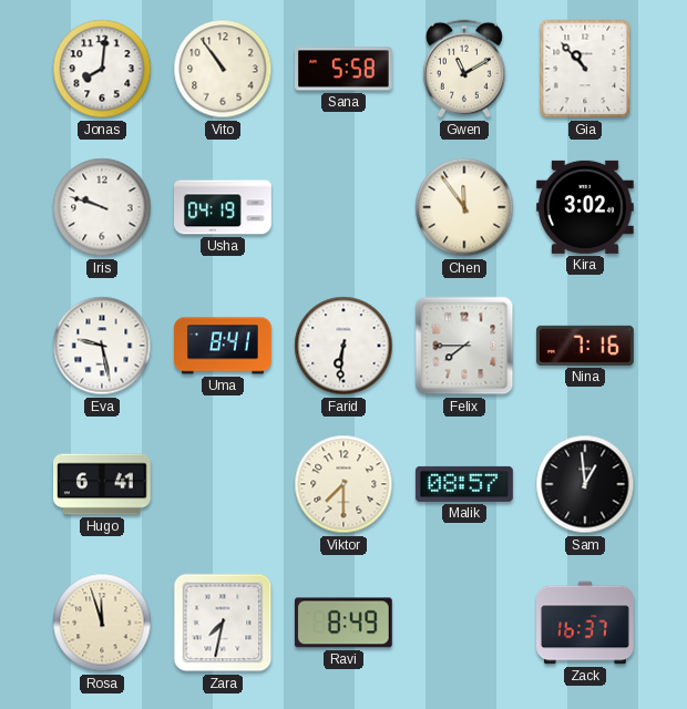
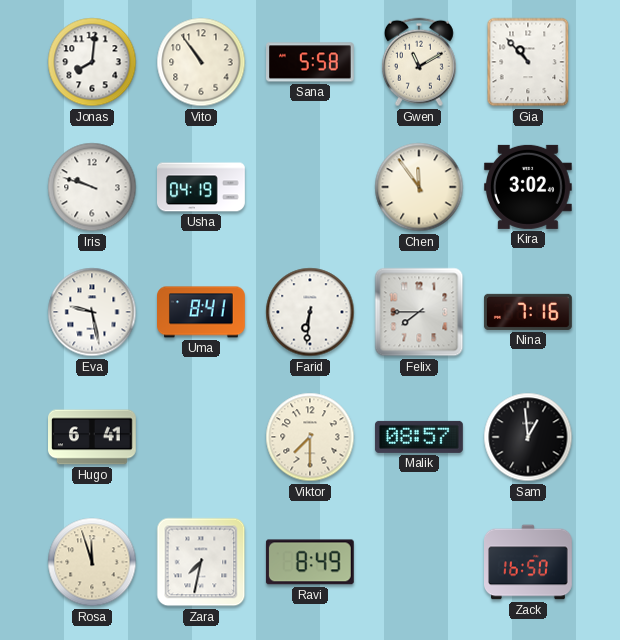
Zack: 16:37 -> 16:50 (529, 562)
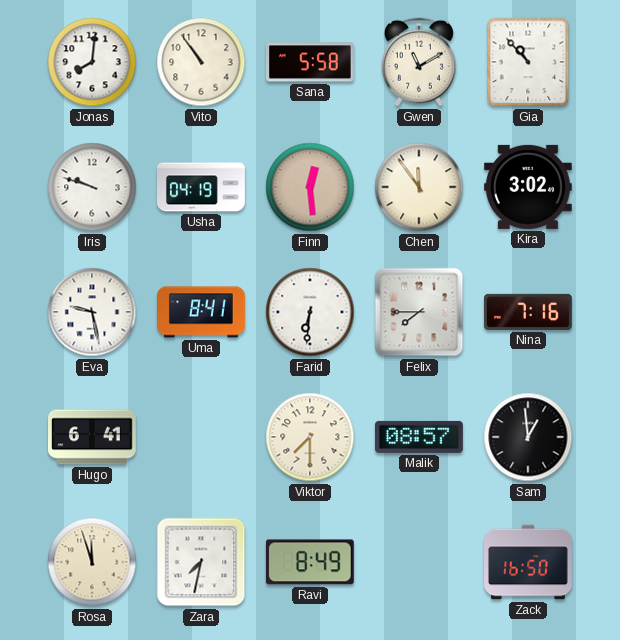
Finn: none -> 12:29 (310, 187)
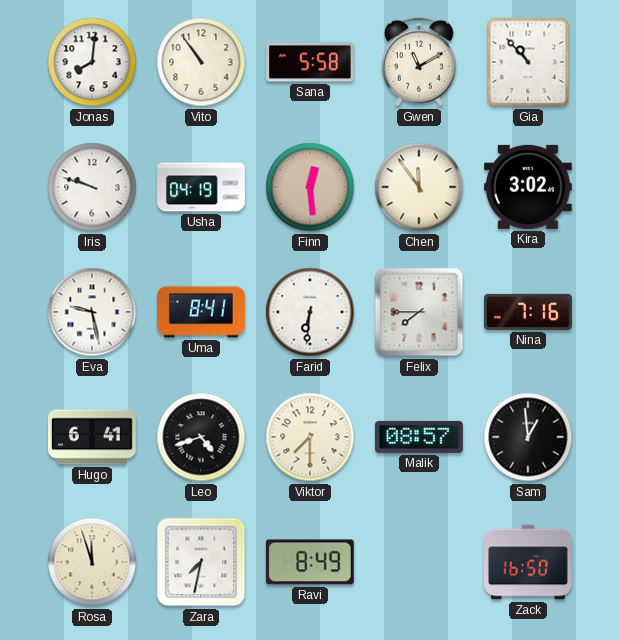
Leo: none -> 4:42 (201, 437)
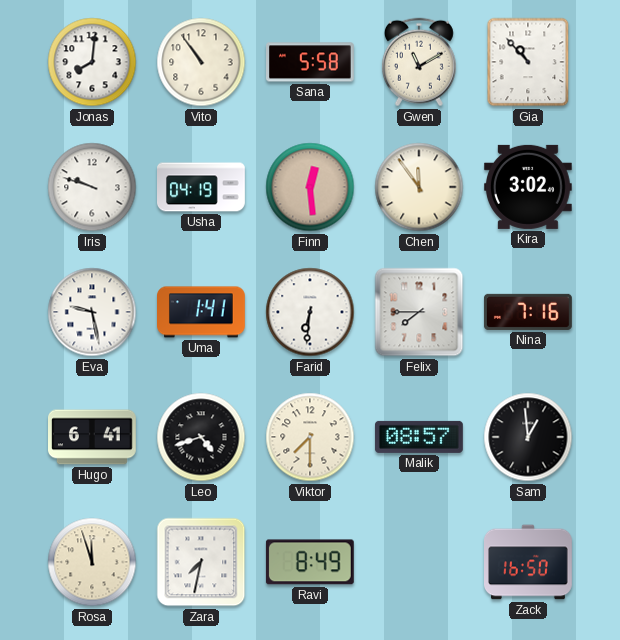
Uma: 8:41 -> 1:41 (202, 312)
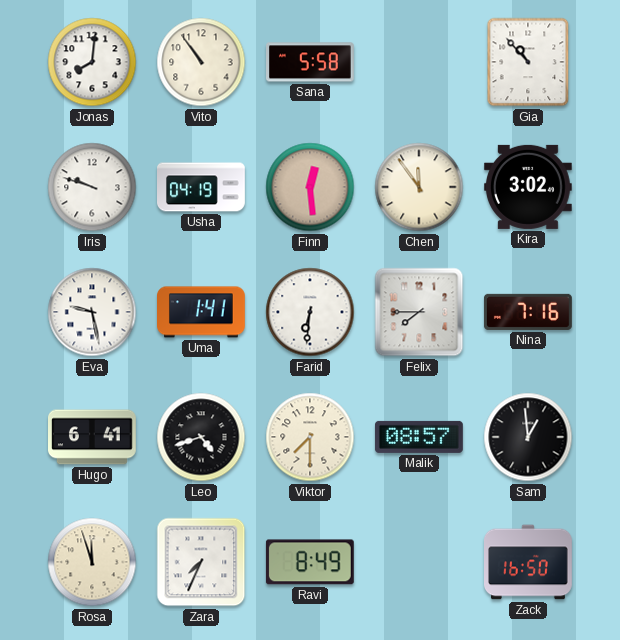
Gwen: 11:10 -> none (419, 62)
Zara: 7:32 -> 7:34 (201, 562)
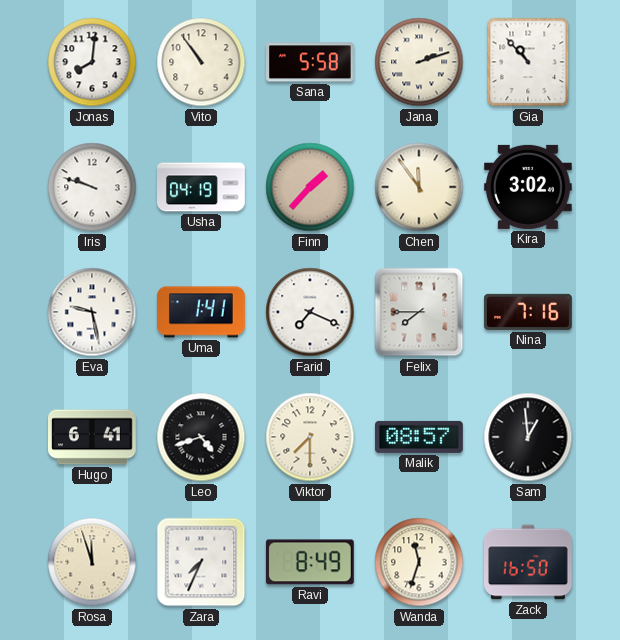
Jana: none -> 2:12 (419, 62)
Finn: 12:29 -> 1:37 (310, 187)
Farid: 6:31 -> 7:19 (310, 312)
Wanda: none -> 11:33 (419, 562)
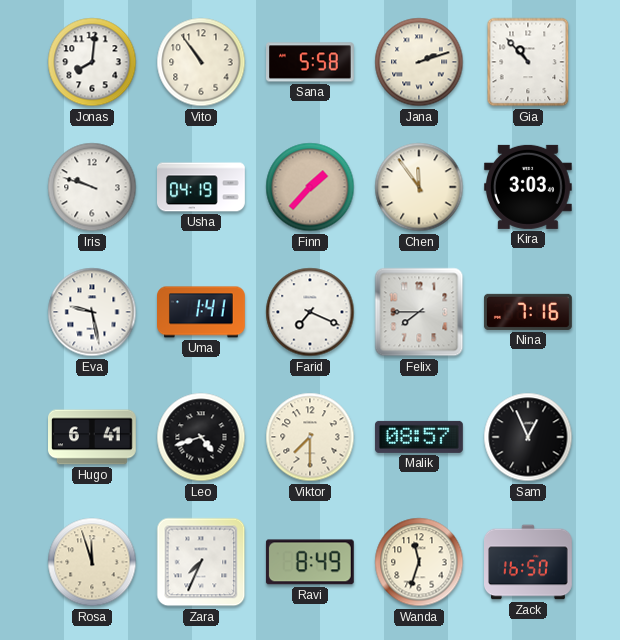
Kira: 3:02 -> 3:03 (528, 187)
Sam: 12:59 -> 12:56 (528, 437)
